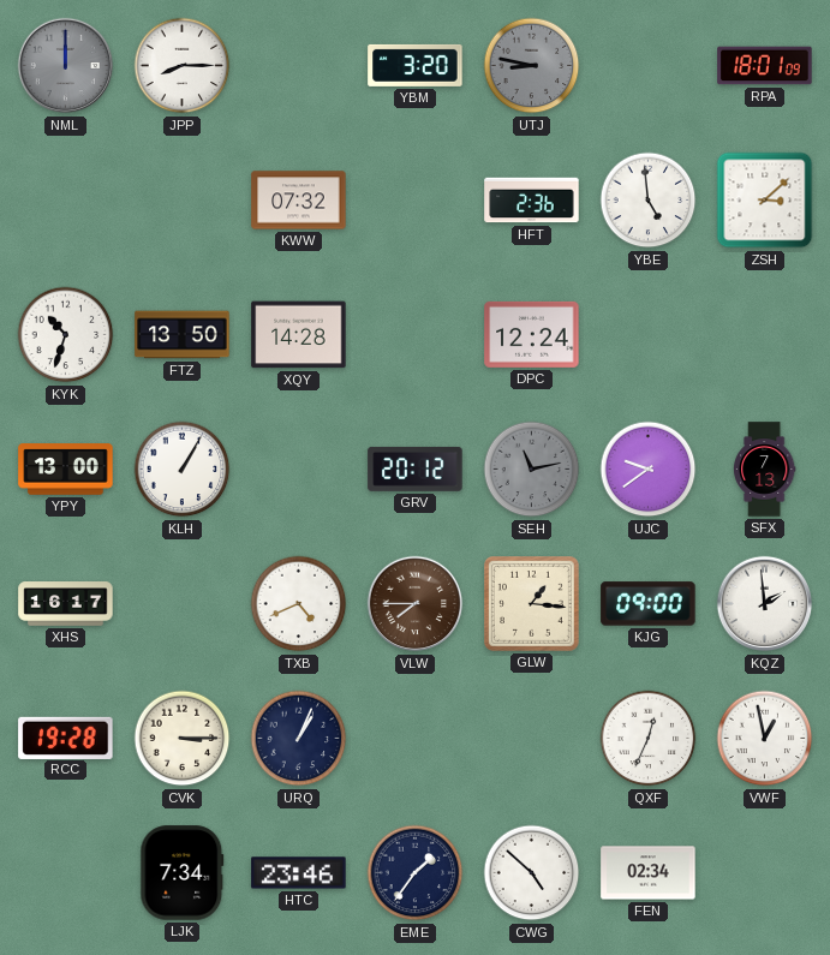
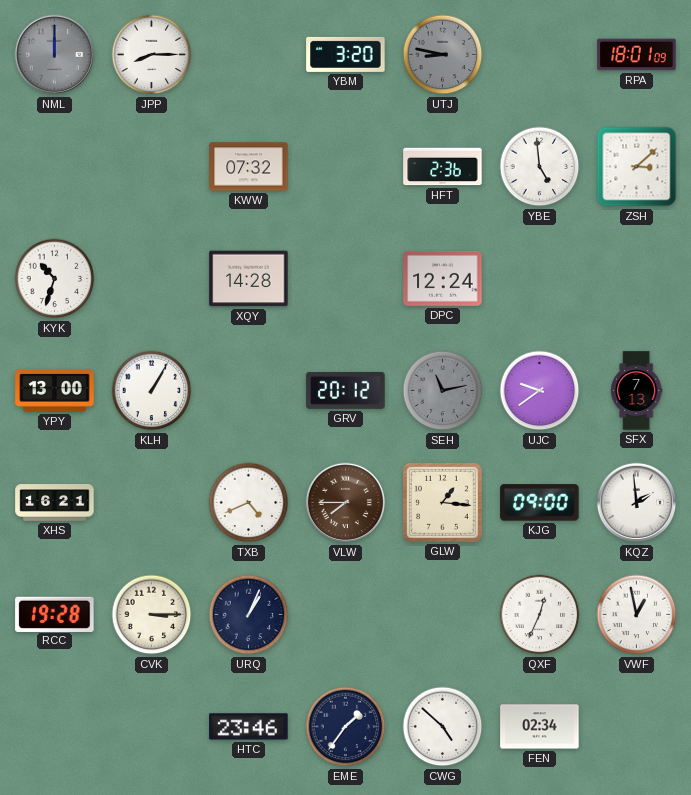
FTZ: 13:50 -> none (183, 335)
XHS: 16:17 -> 16:21 (55, 503)
LJK: 7:34 -> none (183, 873)
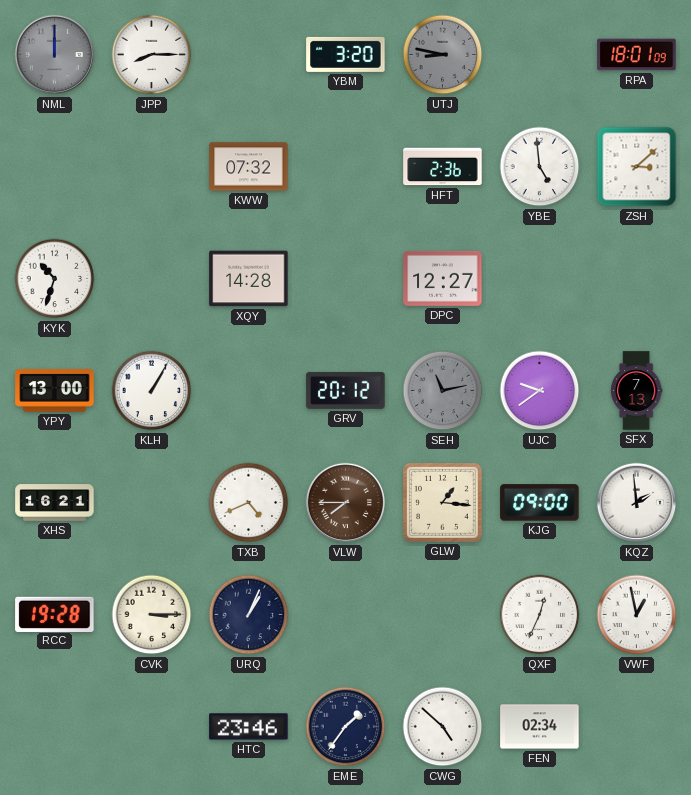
DPC: 12:24 -> 12:27 (443, 278)
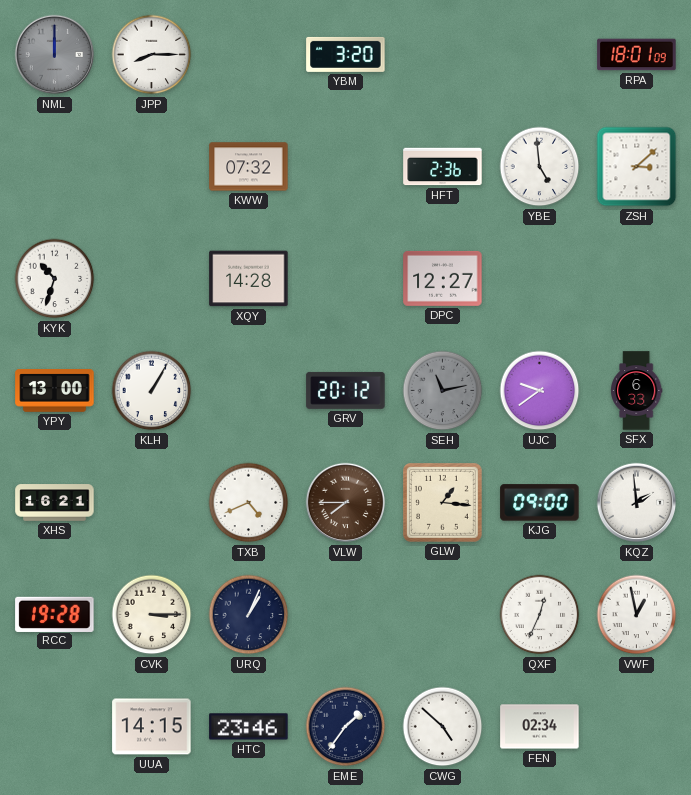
UTJ: 8:47 -> none (443, 55)
SFX: 7:13 -> 6:33 (636, 391)
UUA: none -> 14:15 (152, 727)
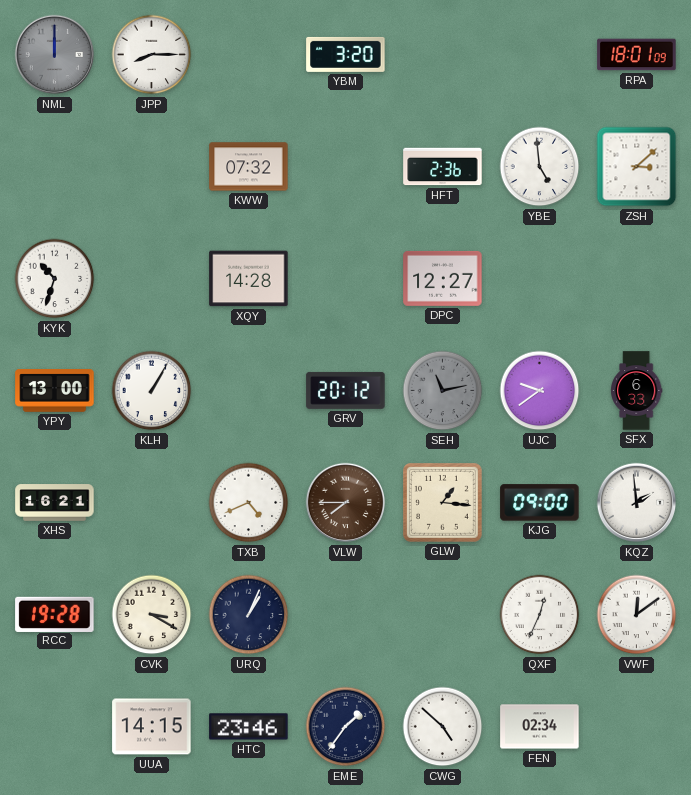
CVK: 3:15 -> 3:20 (152, 615)
VWF: 12:58 -> 12:09 (637, 615)
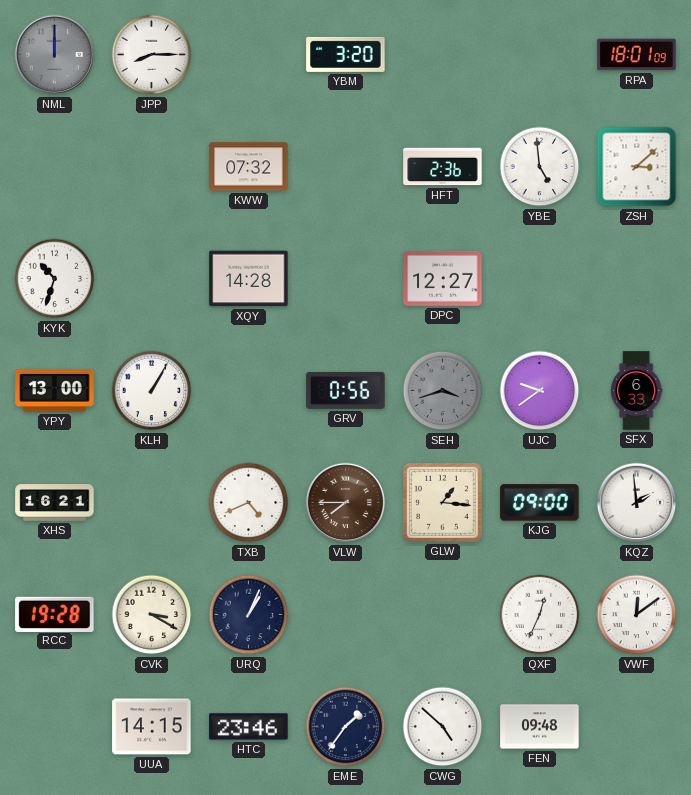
GRV: 20:12 -> 0:56 (346, 390)
SEH: 11:13 -> 3:42 (443, 391)
FEN: 02:34 -> 09:48 (540, 727)
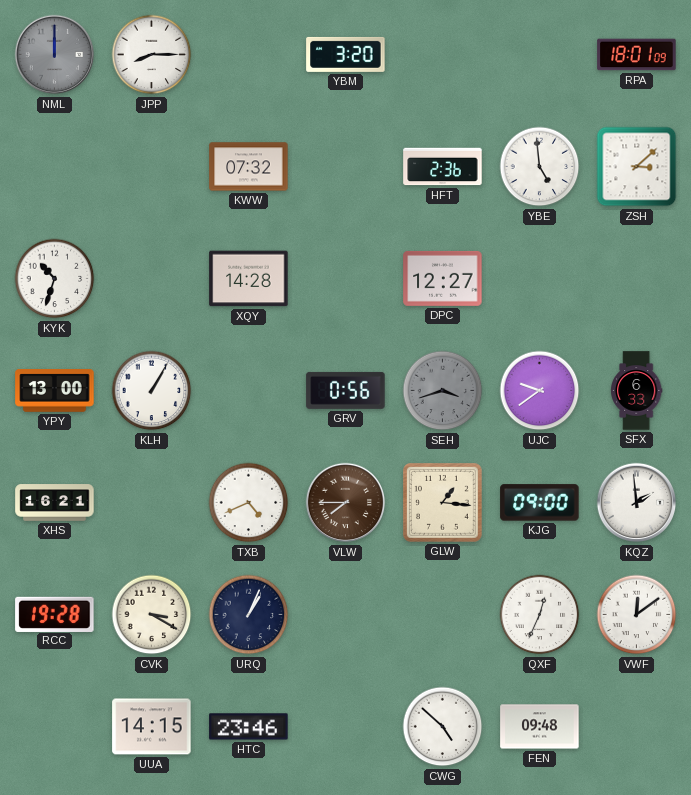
EME: 1:36 -> none (346, 727)
